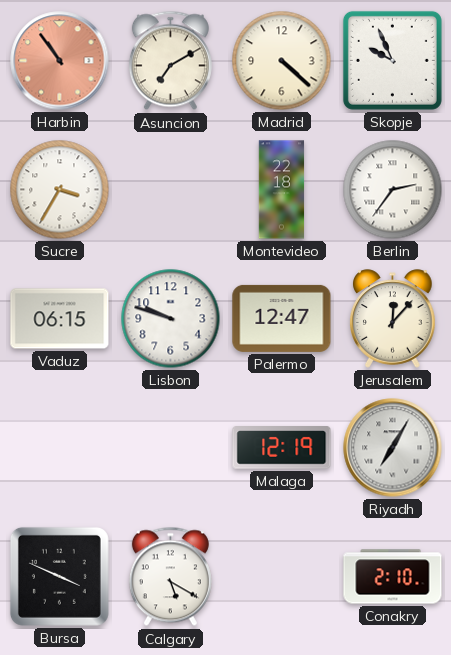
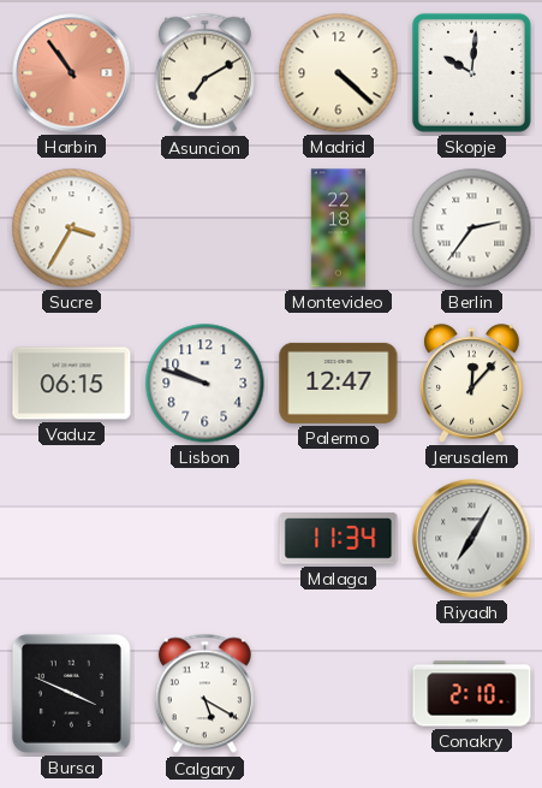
Skopje: 9:56 -> 10:01 (471, 72)
Malaga: 12:19 -> 11:34 (339, 539)
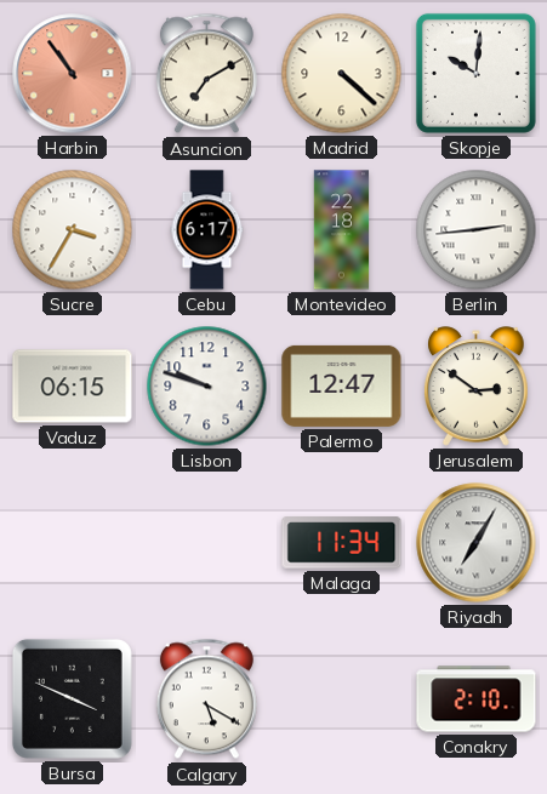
Cebu: none -> 6:17 (207, 230)
Berlin: 2:36 -> 2:44 (477, 230)
Jerusalem: 12:07 -> 2:51 (477, 387)
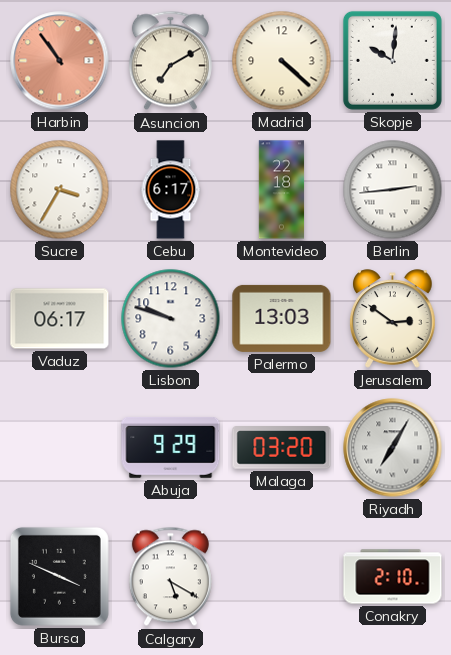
Vaduz: 06:15 -> 06:17 (60, 319)
Palermo: 12:47 -> 13:03 (282, 318)
Abuja: none -> 9:29 (171, 447)
Malaga: 11:34 -> 03:20 (282, 448)
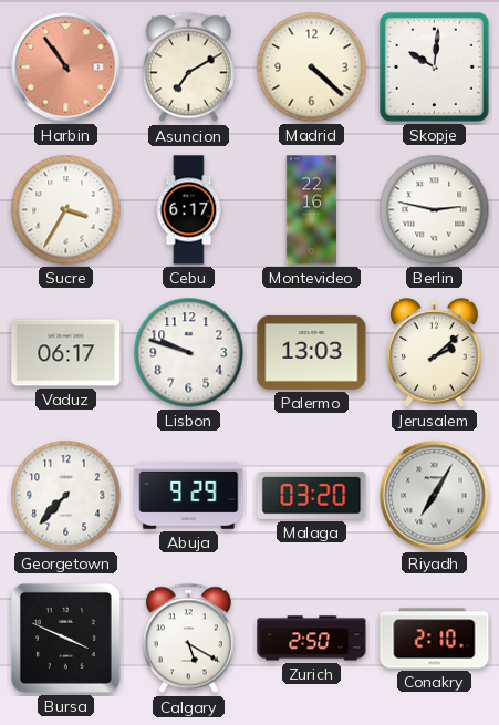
Montevideo: 22:18 -> 22:16 (312, 210)
Berlin: 2:44 -> 2:47 (435, 210)
Jerusalem: 2:51 -> 2:08 (435, 353)
Georgetown: none -> 7:37 (66, 496)
Zurich: none -> 2:50 (312, 639)
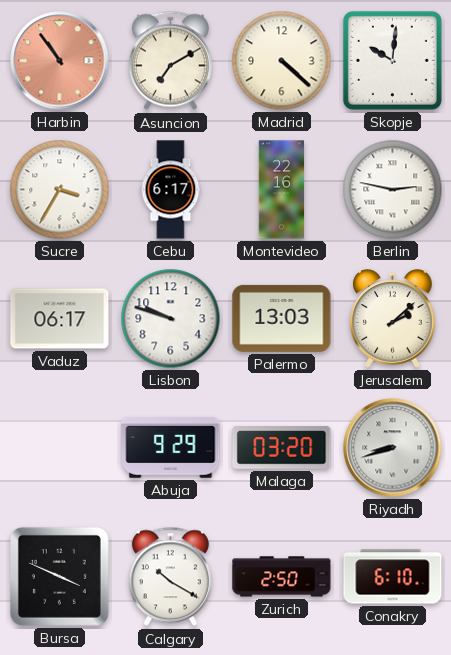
Georgetown: 7:37 -> none (66, 496)
Riyadh: 7:05 -> 8:42 (393, 448)
Calgary: 5:20 -> 10:20 (170, 577)
Conakry: 2:10 -> 6:10 (393, 577)
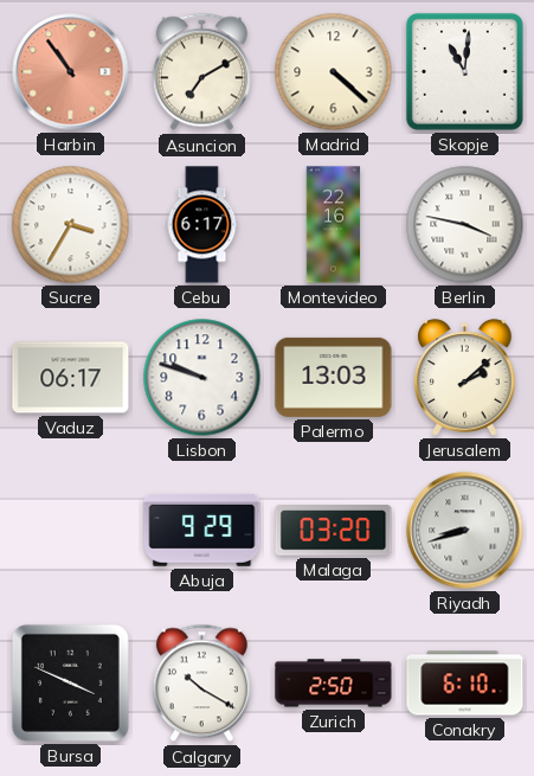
Skopje: 10:01 -> 11:01 (464, 71)
Berlin: 2:47 -> 3:47 (465, 225)
